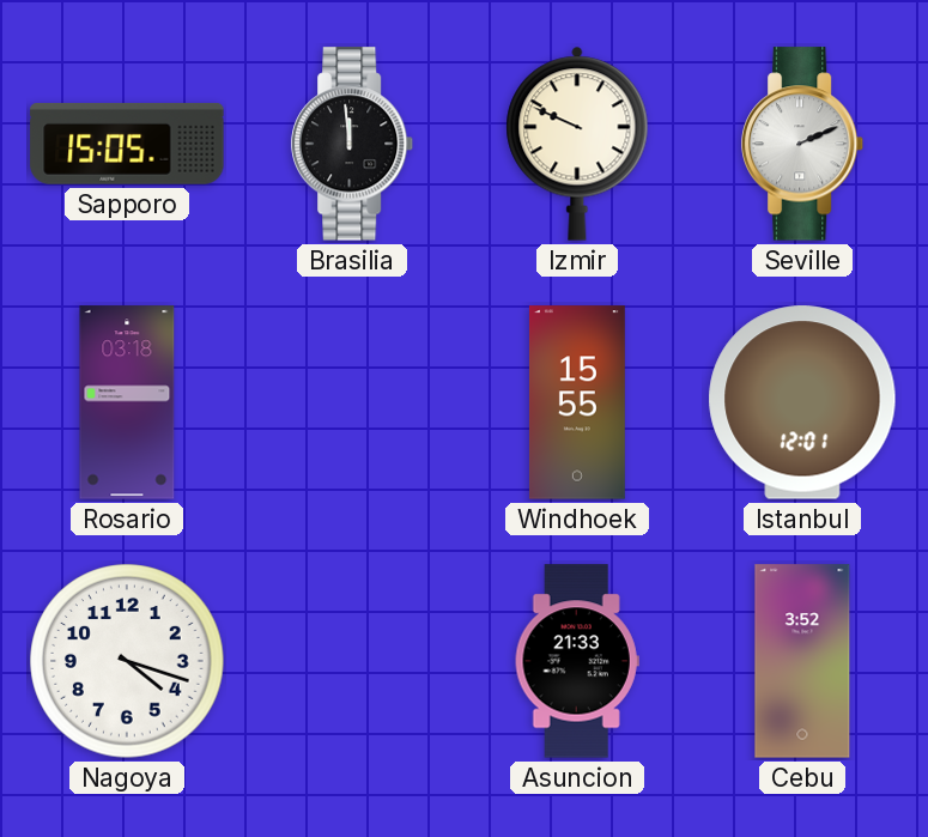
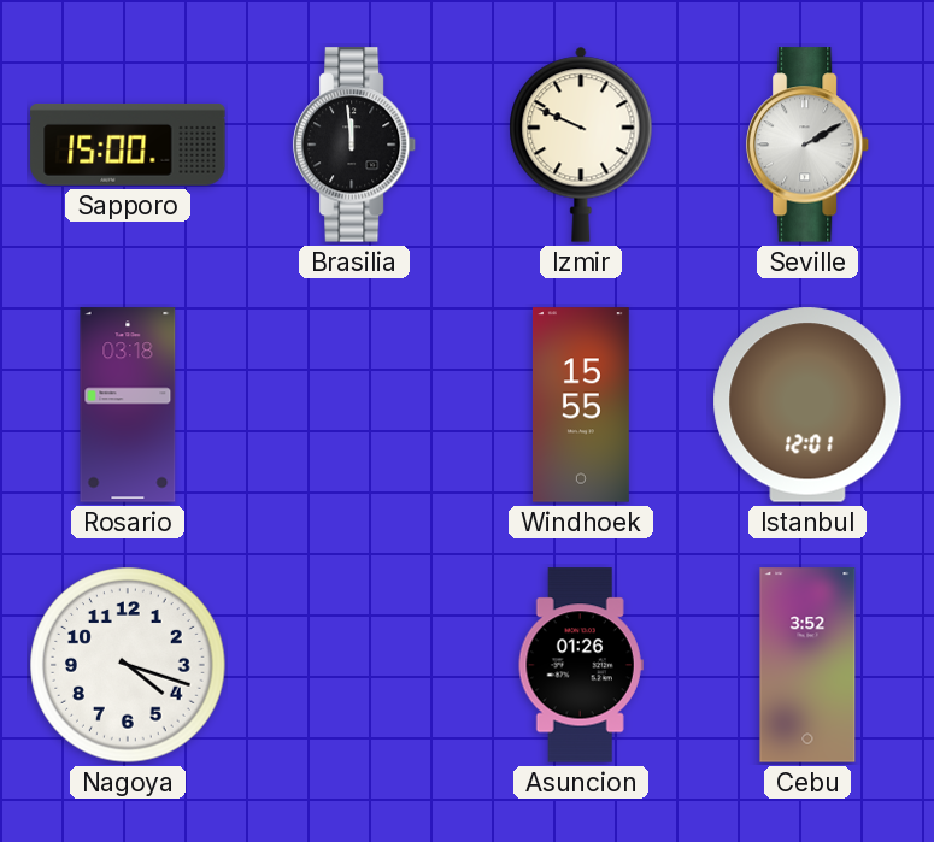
Sapporo: 15:05 -> 15:00 (128, 145)
Seville: 2:11 -> 2:10 (807, 145)
Asuncion: 21:33 -> 01:26 (581, 665)
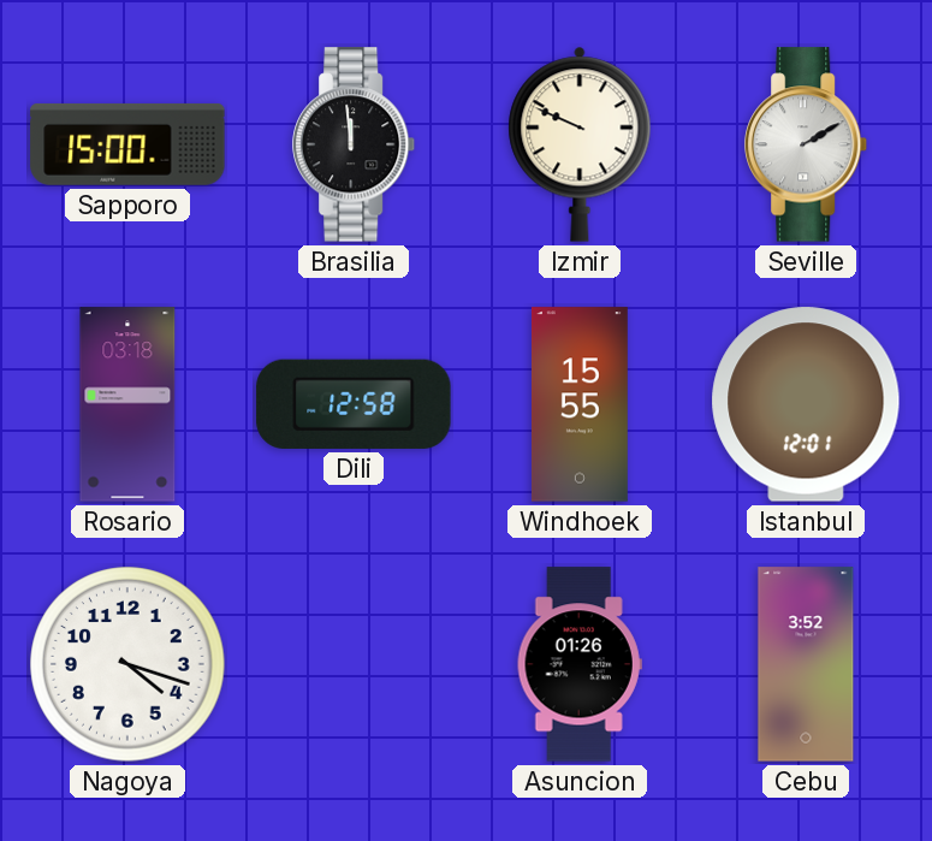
Dili: none -> 12:58 (354, 404)
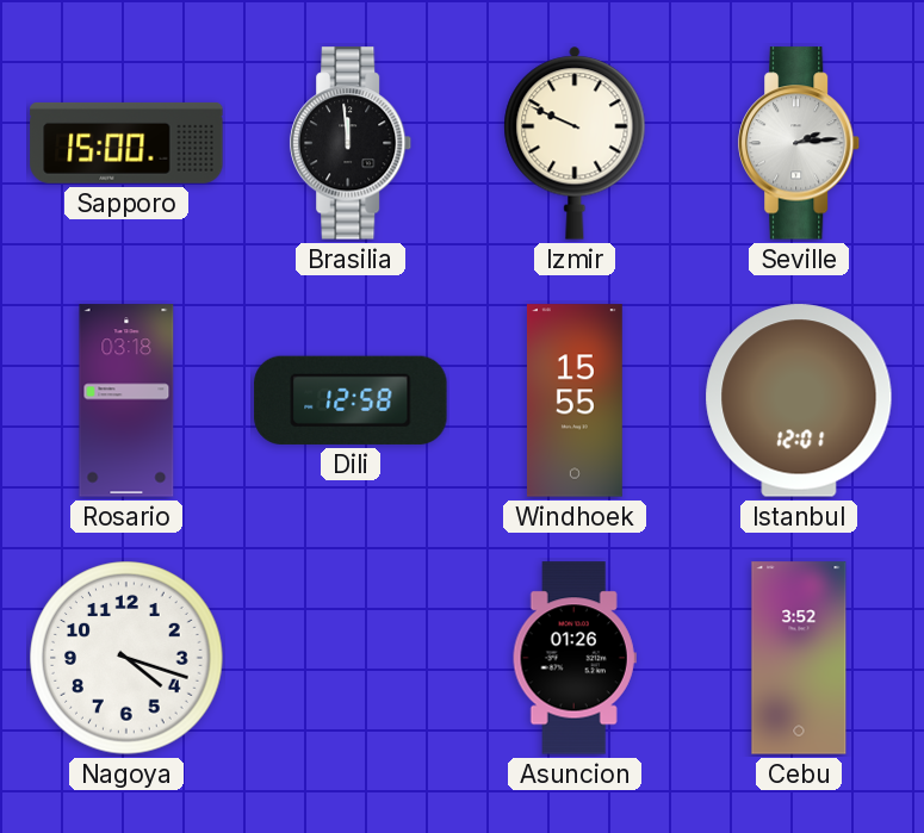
Seville: 2:10 -> 2:14 (799, 143)
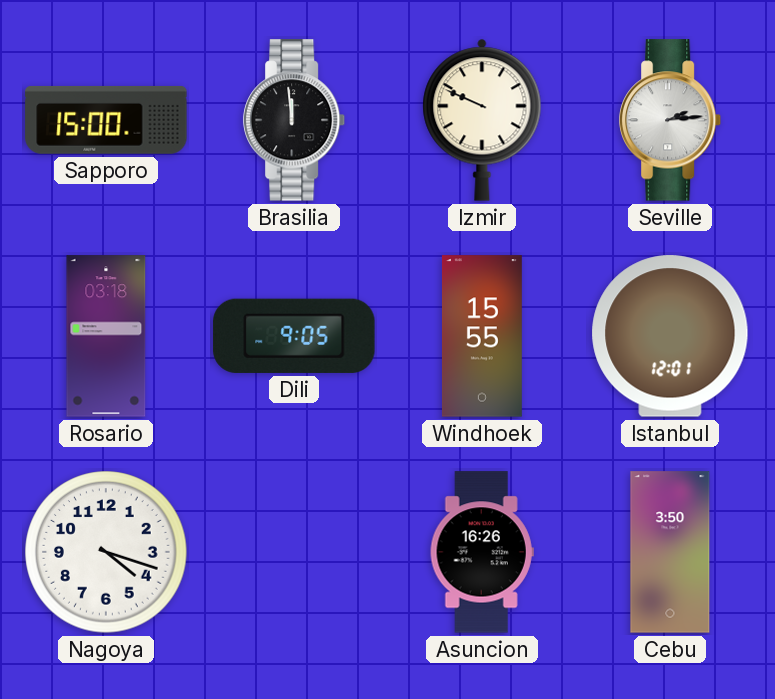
Dili: 12:58 -> 9:05 (294, 336)
Asuncion: 01:26 -> 16:26 (482, 552)
Cebu: 3:52 -> 3:50 (670, 552)
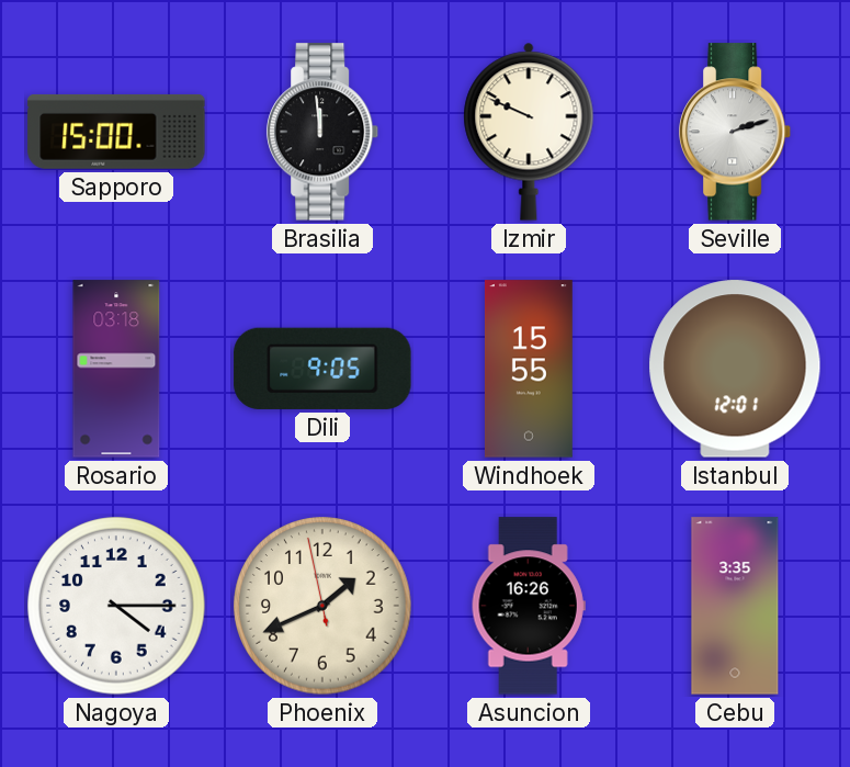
Seville: 2:14 -> 2:12 (735, 132)
Nagoya: 4:18 -> 4:15 (116, 606)
Phoenix: none -> 1:40 (322, 606)
Cebu: 3:50 -> 3:35 (735, 606)
